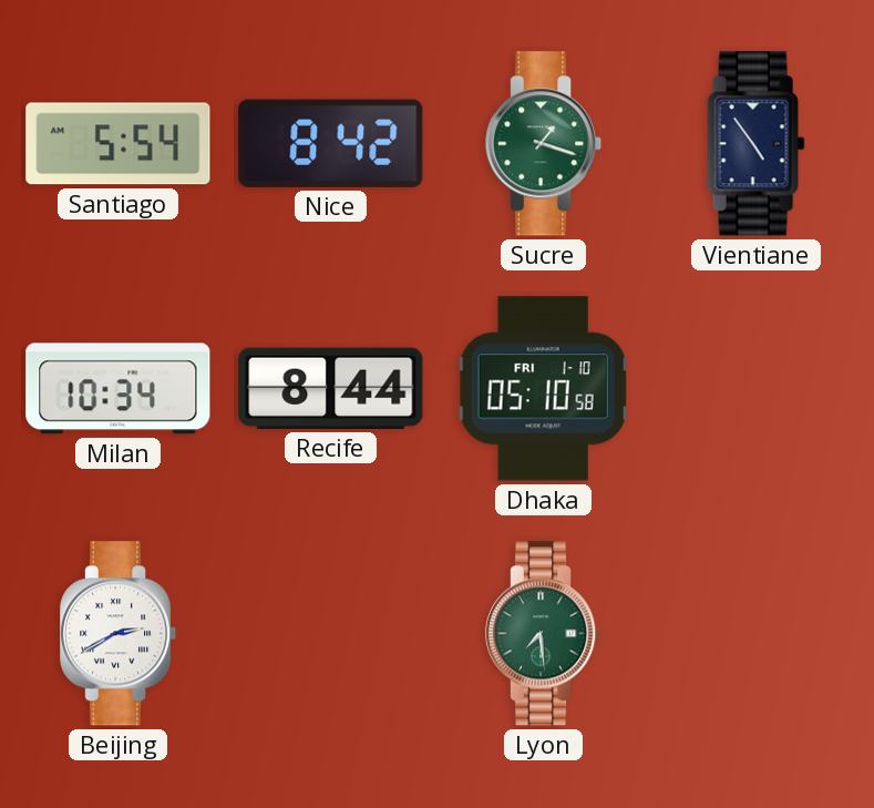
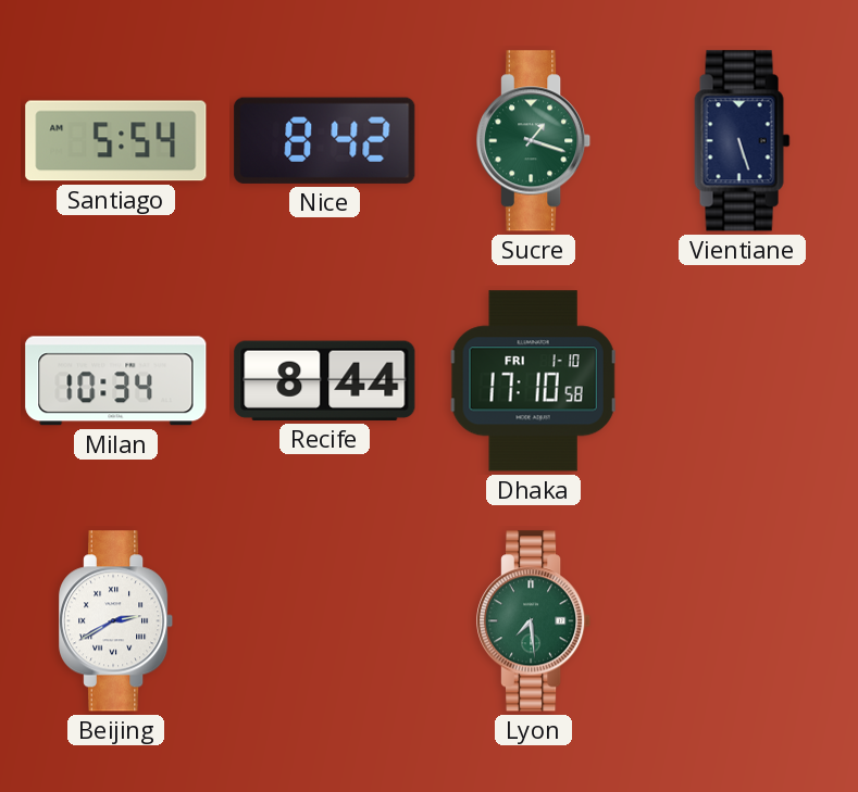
Vientiane: 4:54 -> 5:27 (743, 141)
Dhaka: 05:10 -> 17:10 (533, 381)
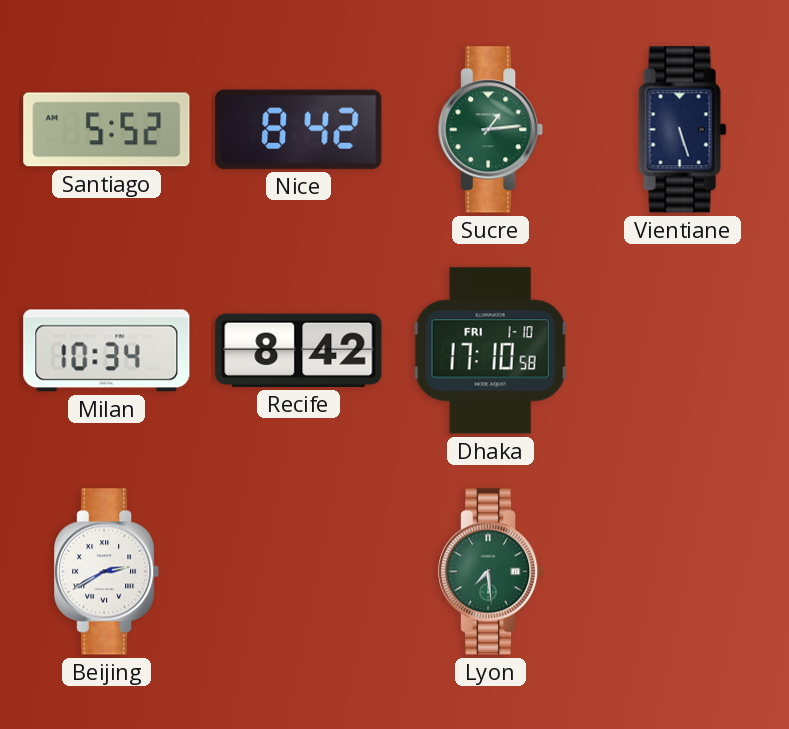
Santiago: 5:54 -> 5:52 (107, 130)
Sucre: 1:18 -> 1:14 (492, 130)
Recife: 8:44 -> 8:42 (299, 350)
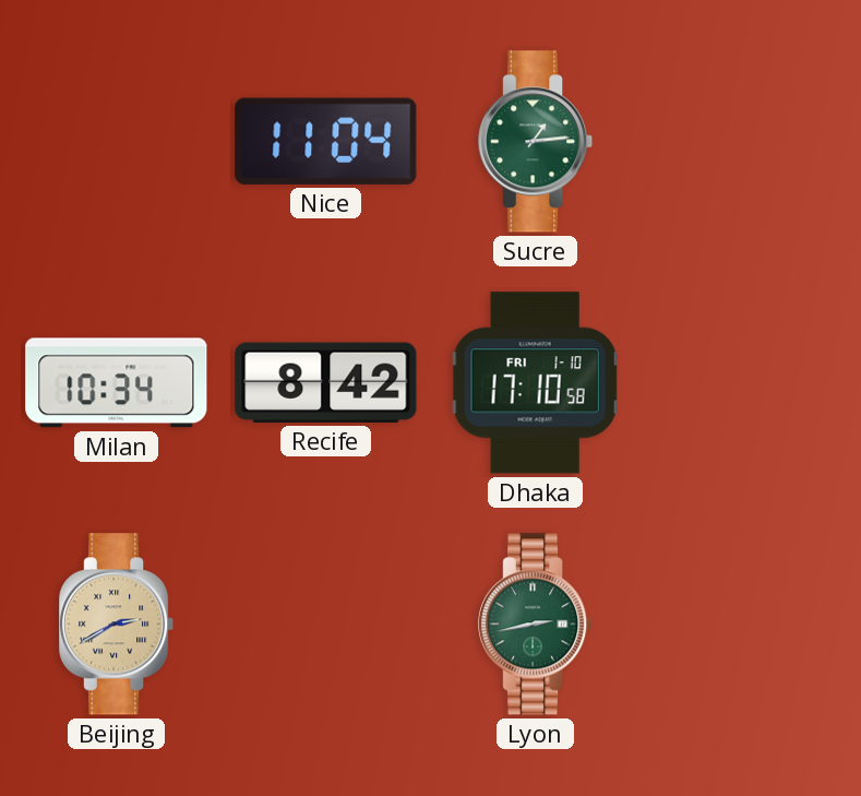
Santiago: 5:52 -> none (107, 130)
Nice: 8:42 -> 11:04 (326, 141)
Vientiane: 5:27 -> none (683, 130)
Beijing dial: white -> champagne (118, 625)
Lyon: 7:29 -> 2:43 (537, 625)
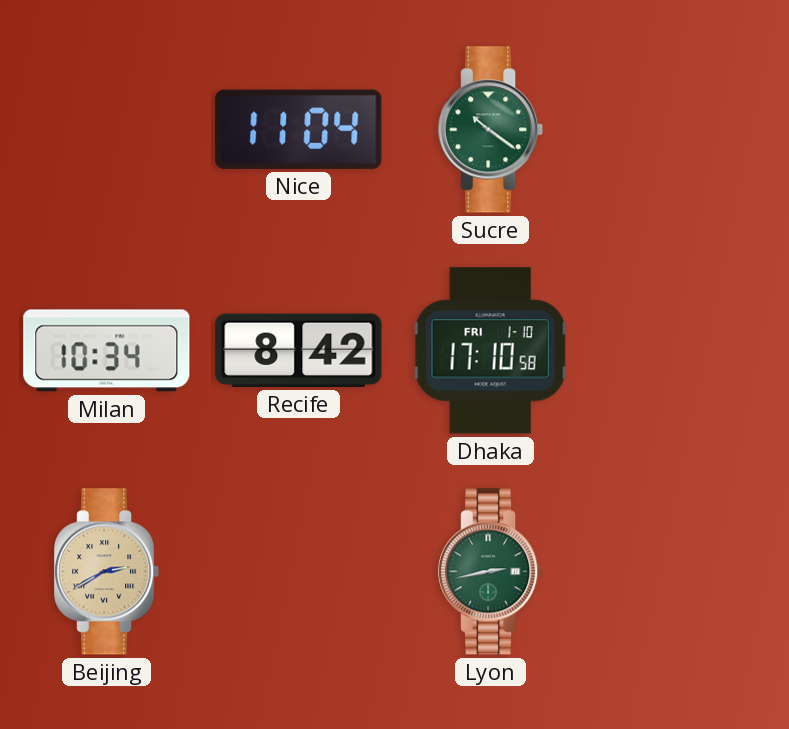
Sucre: 1:14 -> 10:21 (492, 130)
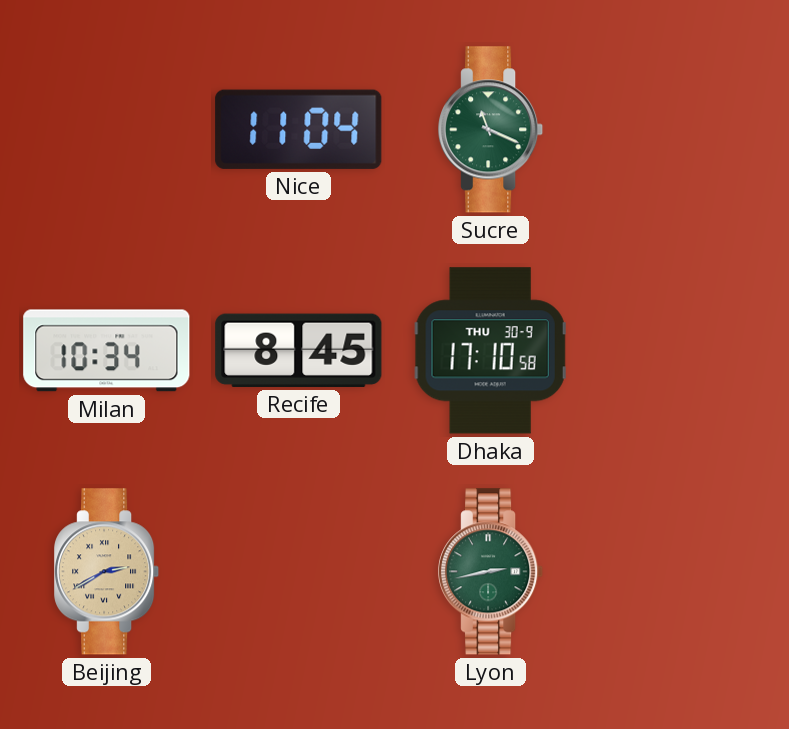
Sucre: 10:21 -> 11:19 (492, 130)
Recife: 8:42 -> 8:45 (299, 350)
Dhaka date: FRI 1-10 -> THU 30-9 (490, 351)
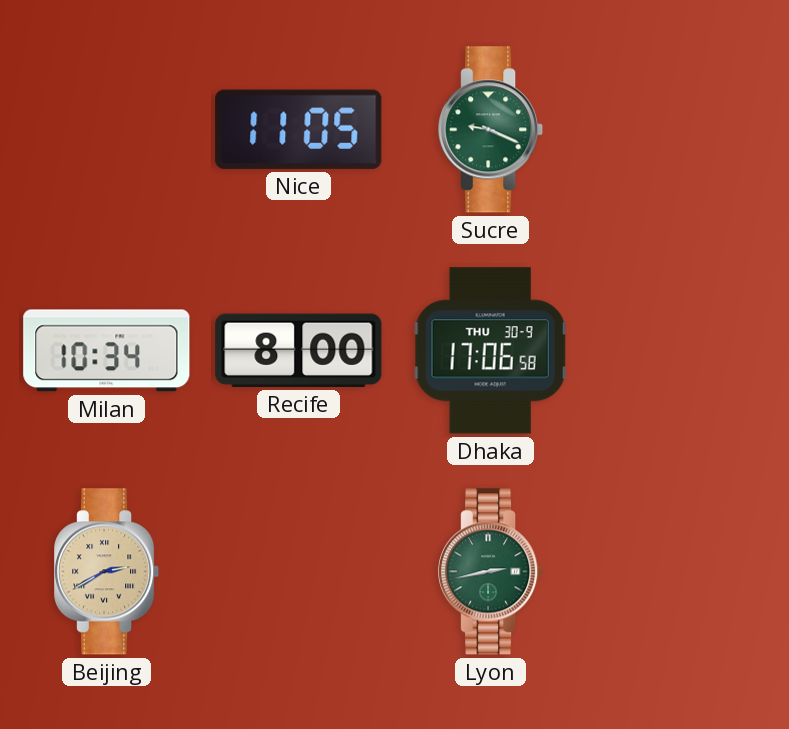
Nice: 11:04 -> 11:05 (299, 129)
Sucre: 11:19 -> 9:19 (492, 130)
Recife: 8:45 -> 8:00 (299, 350)
Dhaka: 17:10 -> 17:06 (490, 351)
